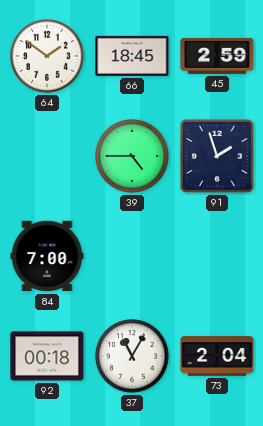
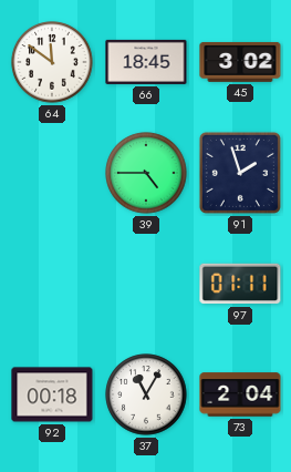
64: 1:51 -> 11:51 (52, 62)
45: 2:59 -> 3:02 (240, 62)
84: 7:00 -> none (47, 256)
97: none -> 01:11 (240, 284)
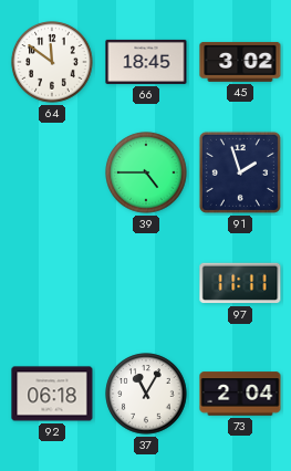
97: 01:11 -> 11:11 (240, 283)
92: 00:18 -> 06:18 (52, 394)
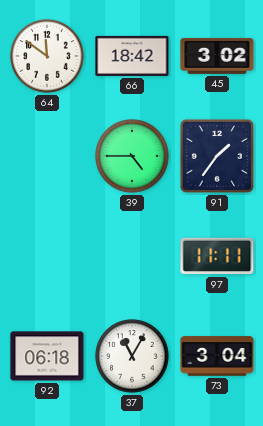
66: 18:45 -> 18:42 (132, 56)
91: 1:57 -> 1:36 (217, 156)
73: 2:04 -> 3:04 (217, 356)
